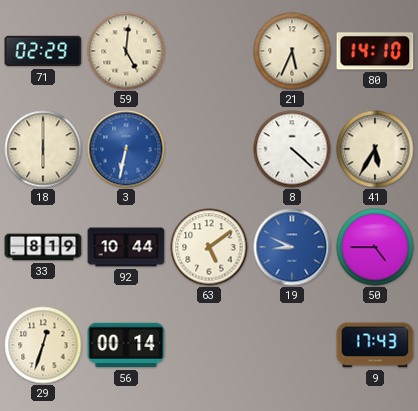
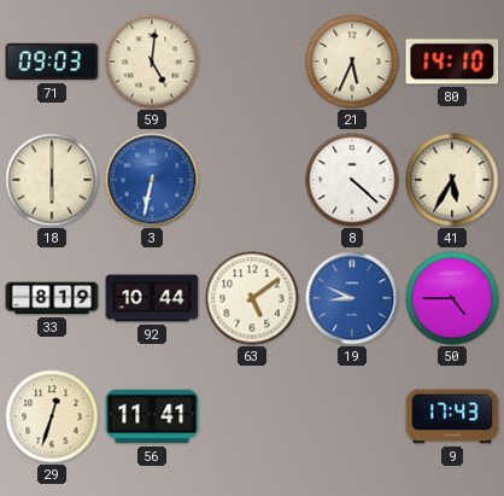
71: 02:29 -> 09:03 (52, 62)
56: 00:14 -> 11:41 (152, 416)
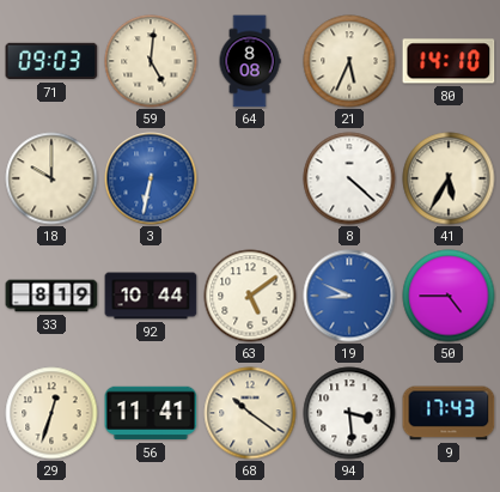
64: none -> 8:08 (250, 61)
18: 6:00 -> 10:00 (51, 178)
68: none -> 10:21 (250, 413)
94: none -> 3:29 (349, 413)
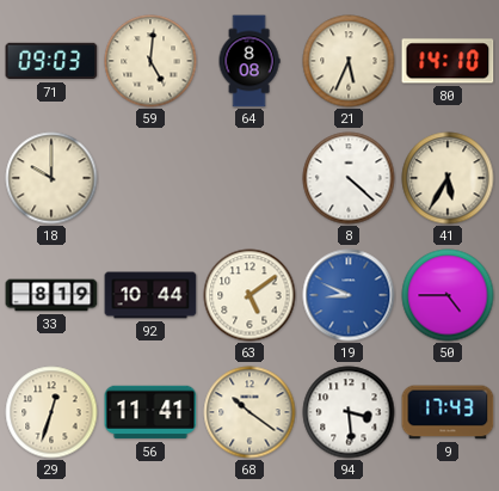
3: 6:32 -> none (151, 178)
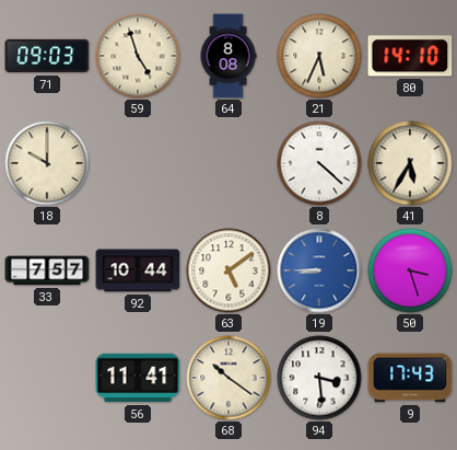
59: 5:01 -> 4:57 (138, 56)
33: 8:19 -> 7:57 (47, 270)
19: 8:49 -> 8:45 (319, 270)
50: 4:45 -> 3:27 (410, 270)
29: 12:33 -> none (51, 412)
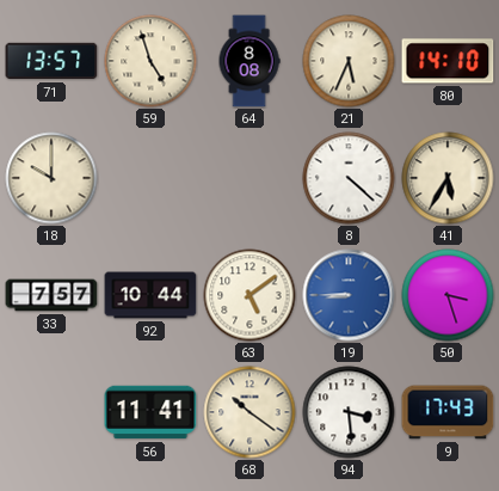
71: 09:03 -> 13:57 (51, 61)
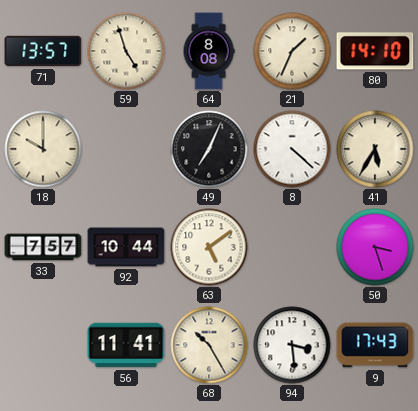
21: 5:34 -> 1:34 (292, 51)
49: none -> 7:04 (209, 149)
19: 8:45 -> none (349, 295)
68: 10:21 -> 10:25 (209, 345)
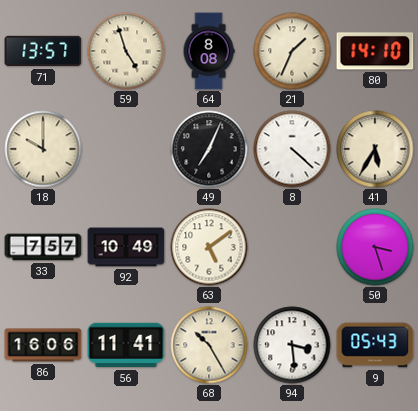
92: 10:44 -> 10:49 (126, 247)
86: none -> 16:06 (43, 345)
9: 17:43 -> 05:43 (375, 345)
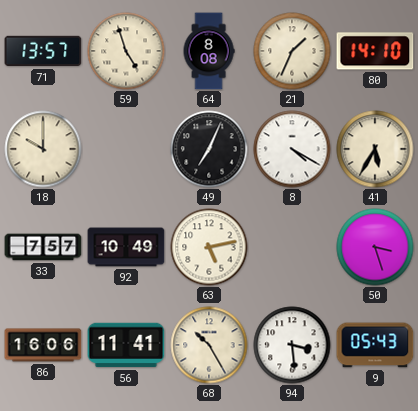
8: 4:22 -> 4:20 (292, 149)
63: 5:09 -> 5:13 (209, 247)
